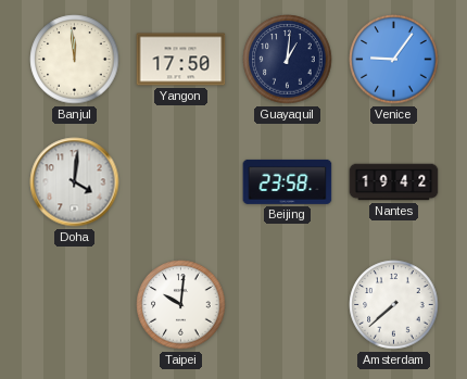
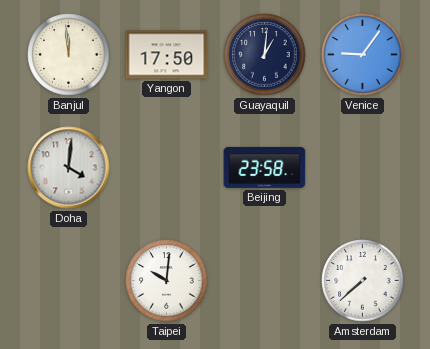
Nantes: 19:42 -> none (394, 182)
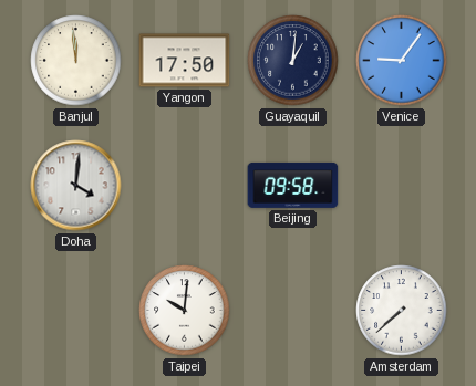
Beijing: 23:58 -> 09:58 (293, 185)
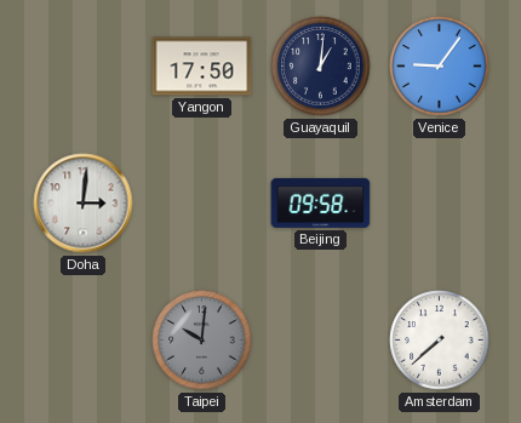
Banjul: 11:59 -> none (76, 61)
Doha: 4:01 -> 3:01 (84, 204)
Taipei dial: white -> grey (202, 341)
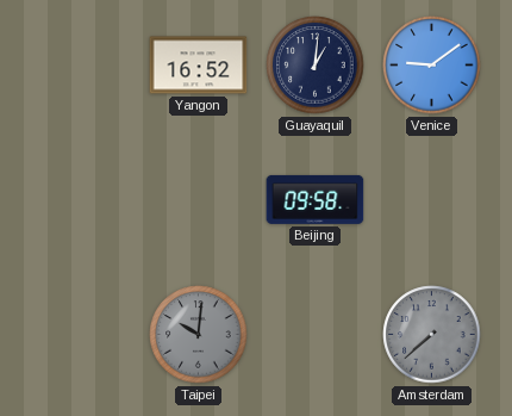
Yangon: 17:50 -> 16:52 (199, 66)
Venice: 9:06 -> 9:09 (432, 66)
Doha: 3:01 -> none (84, 204)
Amsterdam dial: white -> grey (432, 335)
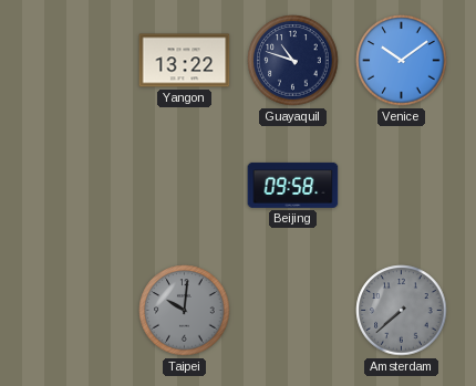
Yangon: 16:52 -> 13:22 (185, 61)
Guayaquil: 1:01 -> 10:48 (293, 61)
Venice: 9:09 -> 10:09 (402, 61)
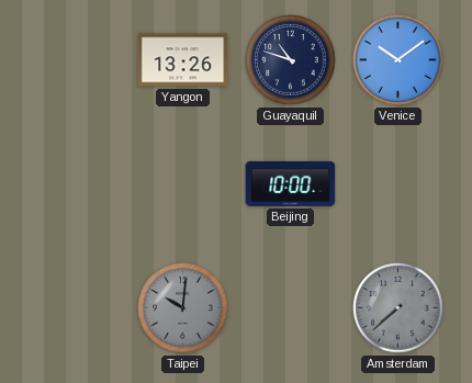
Yangon: 13:22 -> 13:26 (183, 60)
Beijing: 09:58 -> 10:00 (291, 183)
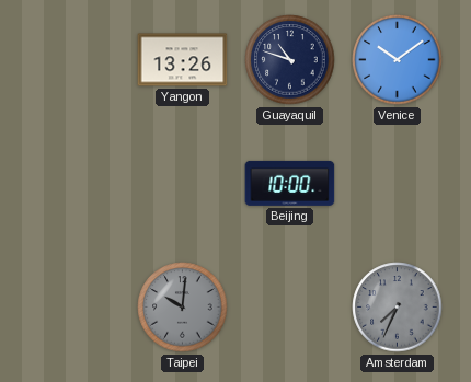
Amsterdam: 7:38 -> 7:34 (398, 308)
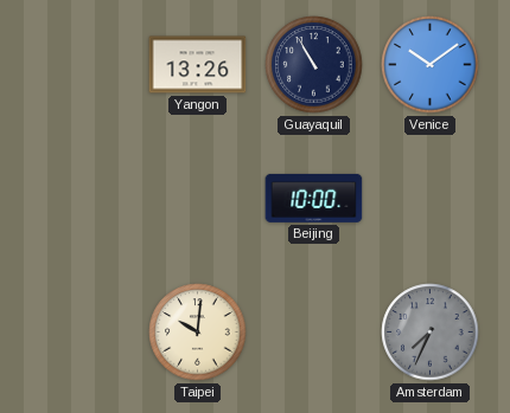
Guayaquil: 10:48 -> 10:55 (314, 65)
Taipei dial: grey -> cream (198, 333)
